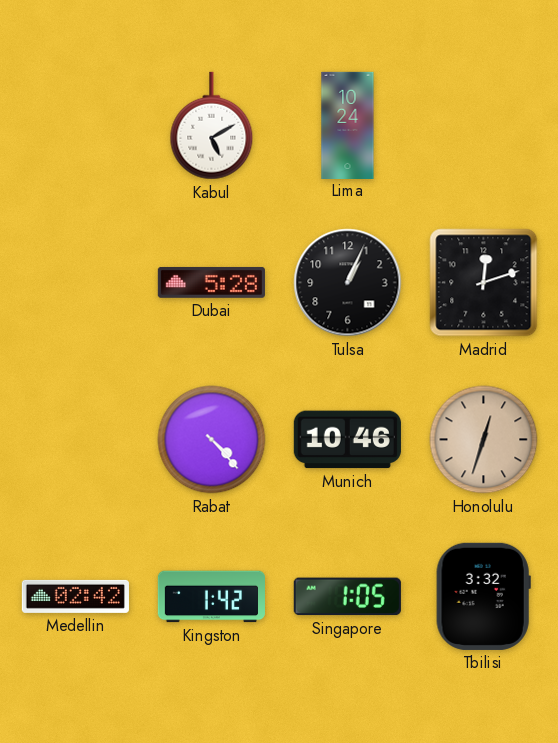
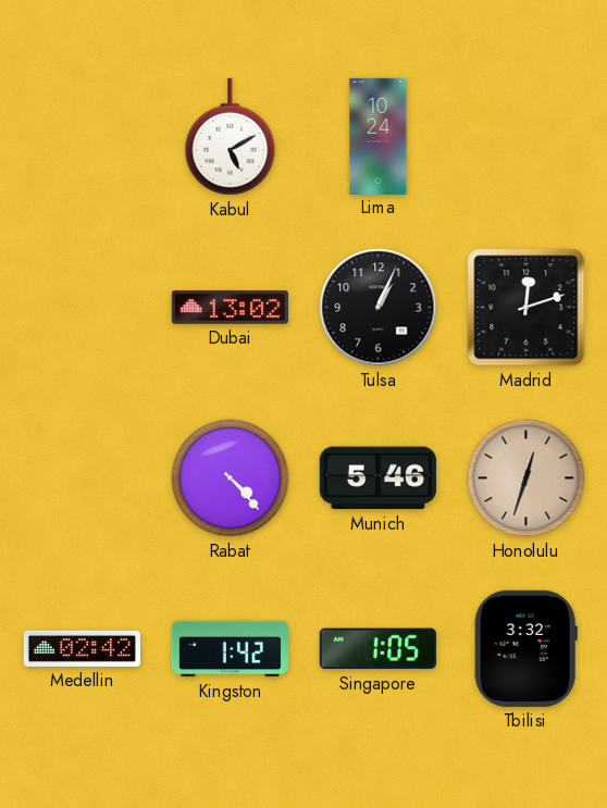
Dubai: 5:28 -> 13:02 (230, 308)
Munich: 10:46 -> 5:46 (377, 478)
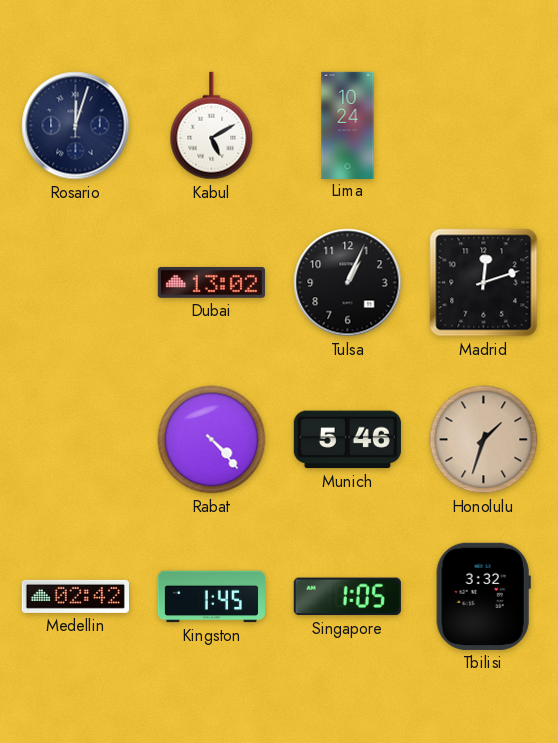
Rosario: none -> 12:03 (76, 126)
Honolulu: 12:33 -> 1:33 (484, 440)
Kingston: 1:42 -> 1:45 (211, 597)
